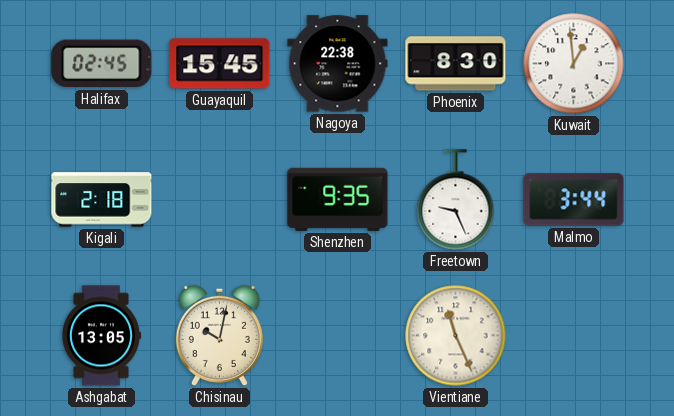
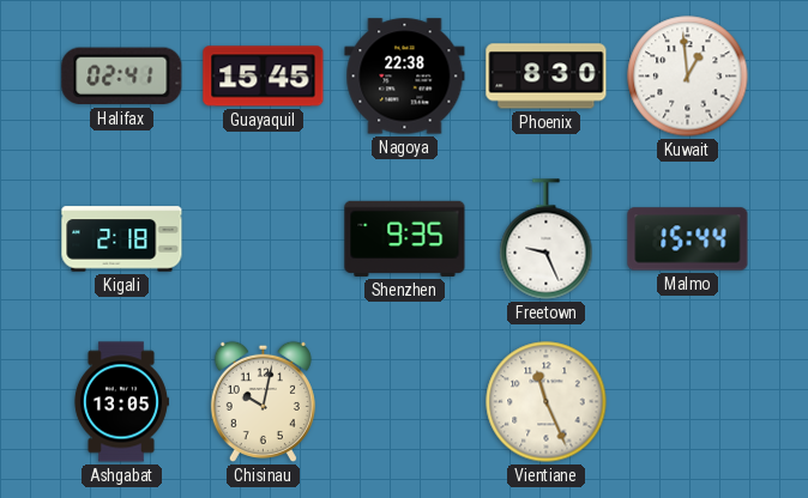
Halifax: 02:45 -> 02:41 (122, 77)
Malmo: 3:44 -> 15:44 (688, 239)
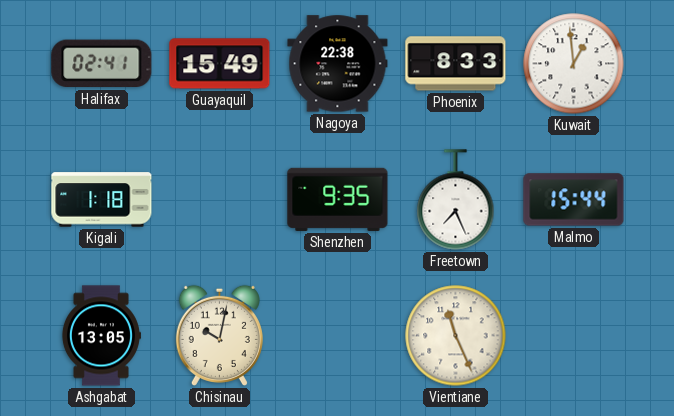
Guayaquil: 15:45 -> 15:49 (220, 64)
Phoenix: 8:30 -> 8:33 (456, 64)
Kigali: 2:18 -> 1:18 (102, 200)
Freetown: 9:26 -> 7:26 (456, 200)
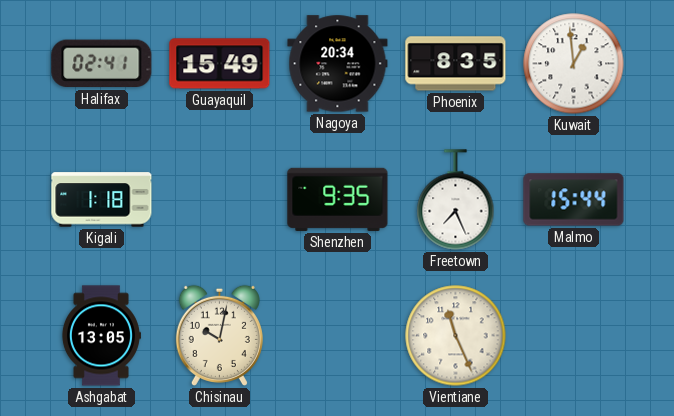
Nagoya: 22:38 -> 20:34 (338, 64)
Phoenix: 8:33 -> 8:35 (456, 64)
